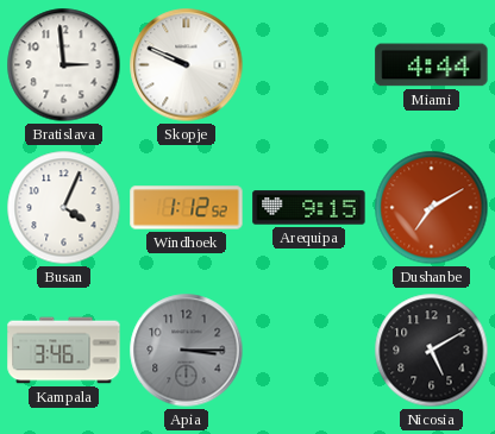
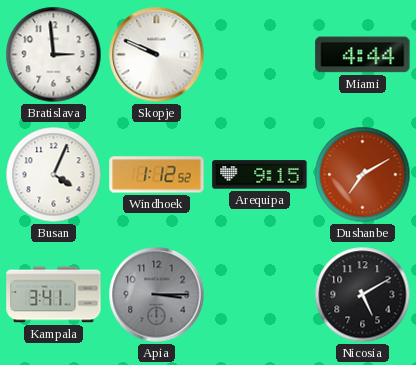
Kampala: 3:46 -> 3:41 (54, 295)
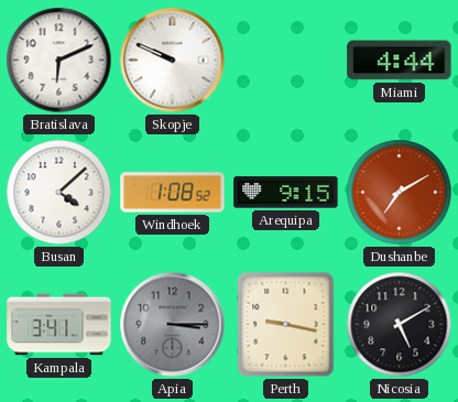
Bratislava: 2:59 -> 6:11 (59, 61)
Busan: 4:04 -> 4:08 (59, 193)
Windhoek: 1:12 -> 1:08 (173, 193)
Perth: none -> 9:17 (286, 325)
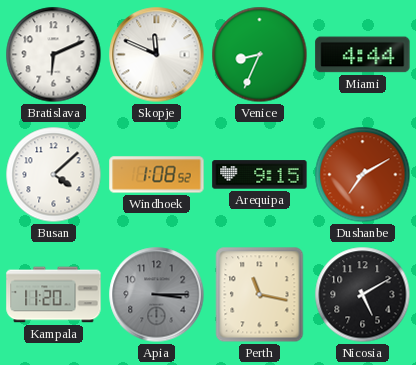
Skopje: 9:49 -> 11:49 (157, 55)
Venice: none -> 8:34 (260, 55)
Kampala: 3:41 -> 11:20 (54, 295)
Perth: 9:17 -> 11:17 (260, 295)
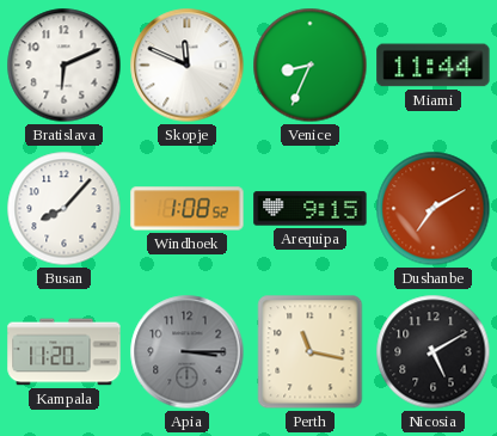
Miami: 4:44 -> 11:44 (434, 66)
Busan: 4:08 -> 8:07 (65, 209)
